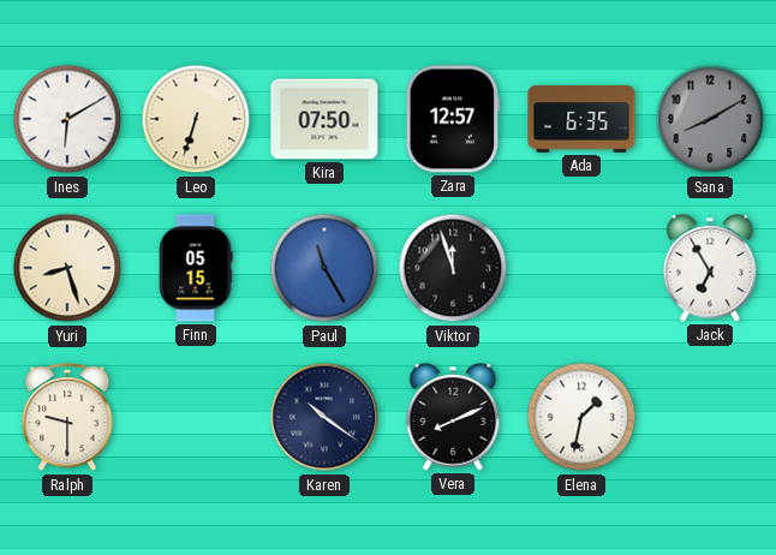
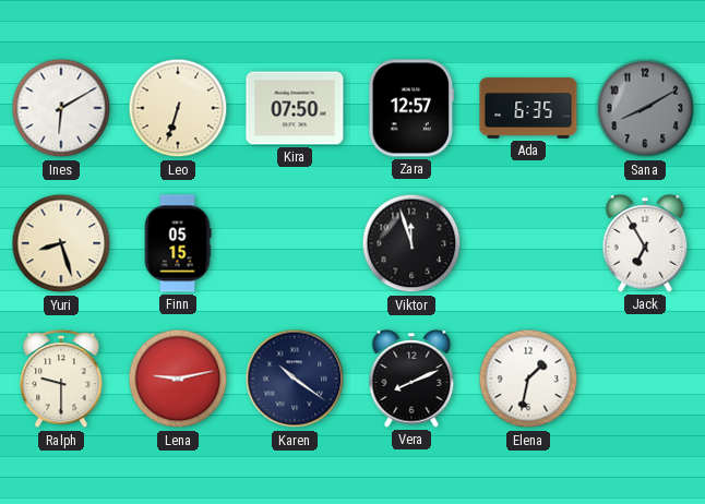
Paul: 11:25 -> none (324, 268)
Lena: none -> 9:13 (178, 379)
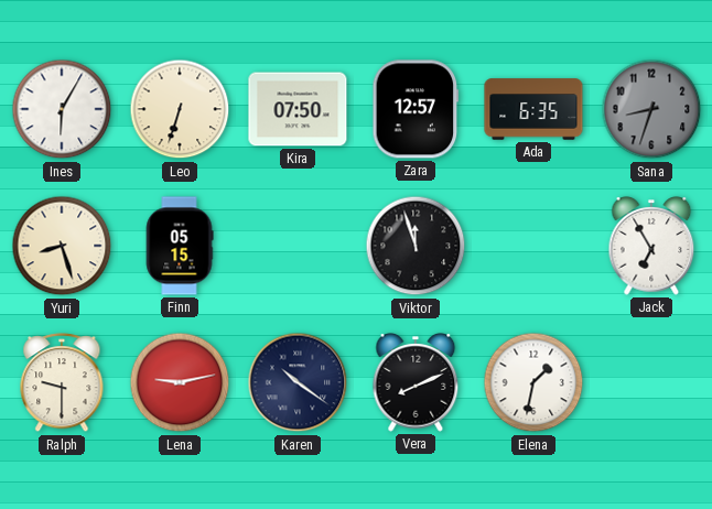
Ines: 6:10 -> 6:05 (62, 109)
Sana: 8:10 -> 8:33 (651, 109)
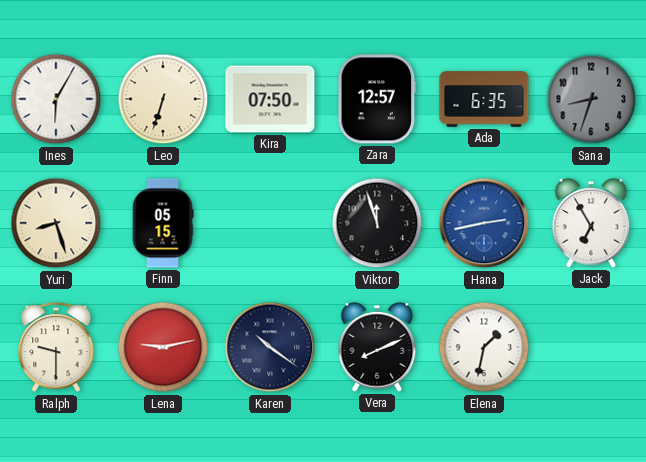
Hana: none -> 2:43 (484, 223)
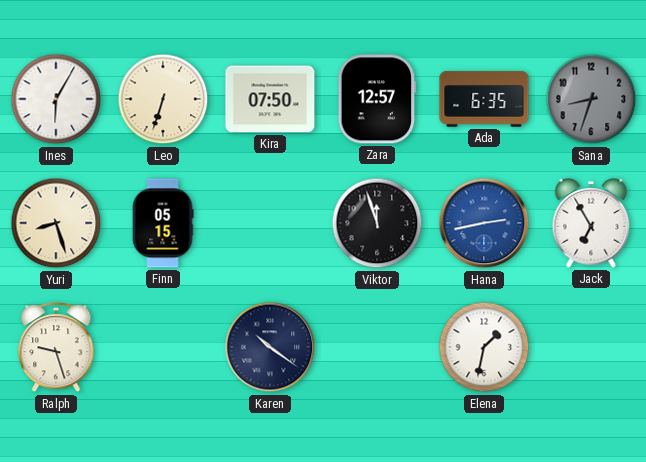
Ralph: 9:30 -> 9:27 (56, 348)
Lena: 9:13 -> none (163, 347)
Vera: 8:11 -> none (377, 348)
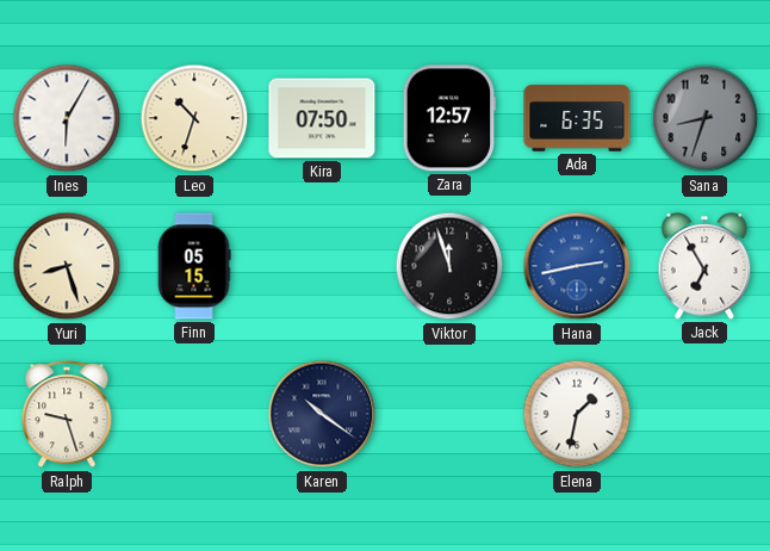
Leo: 6:33 -> 10:33 (194, 118)
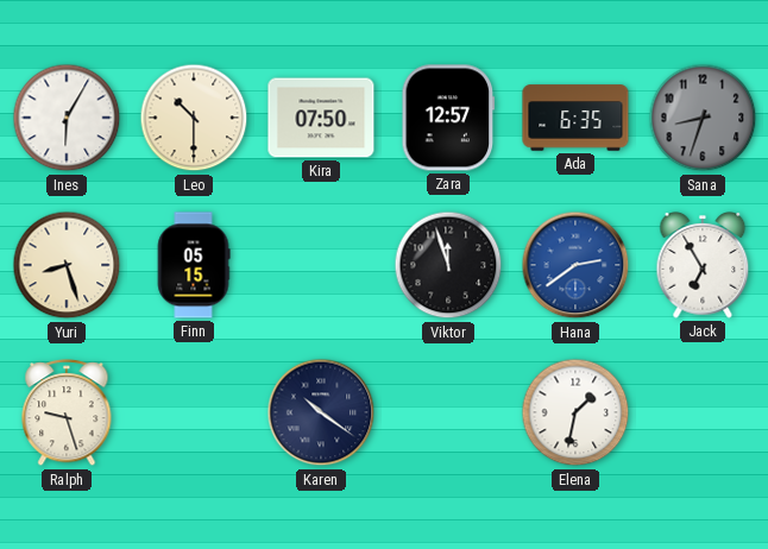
Leo: 10:33 -> 10:30 (194, 118)
Hana: 2:43 -> 2:39 (575, 265)
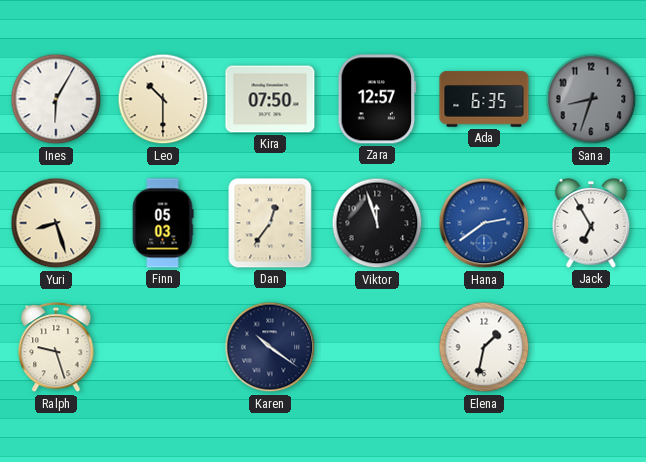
Finn: 05:15 -> 05:03 (163, 223)
Dan: none -> 12:36 (270, 223)
